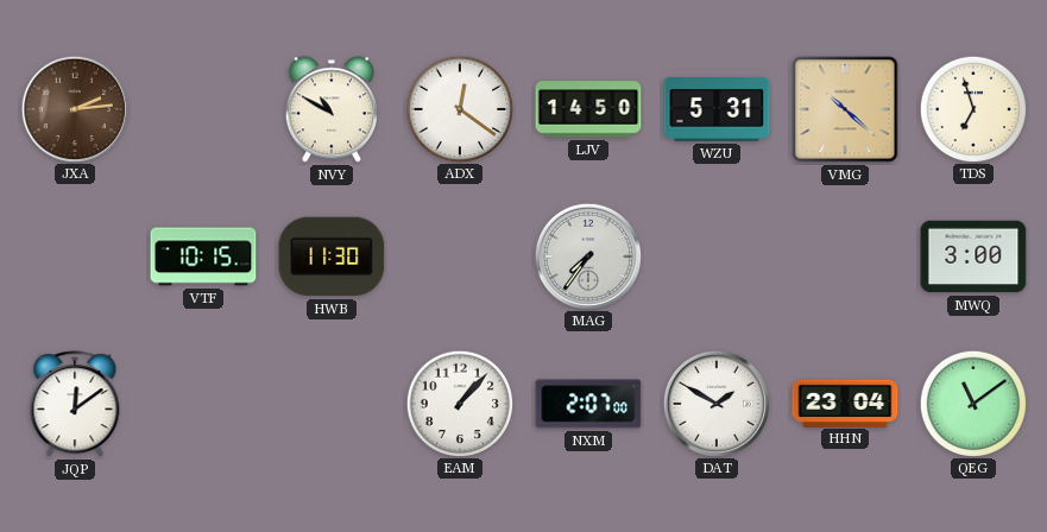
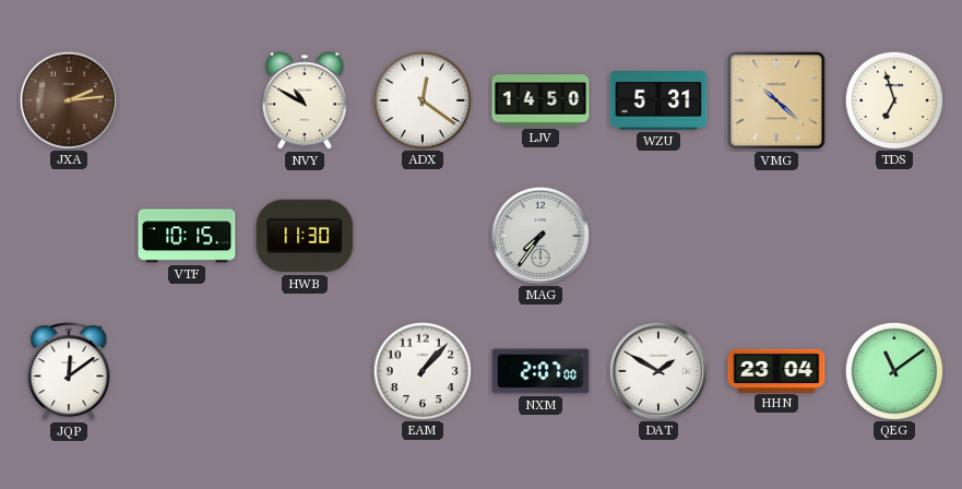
MWQ: 3:00 -> none (973, 256)
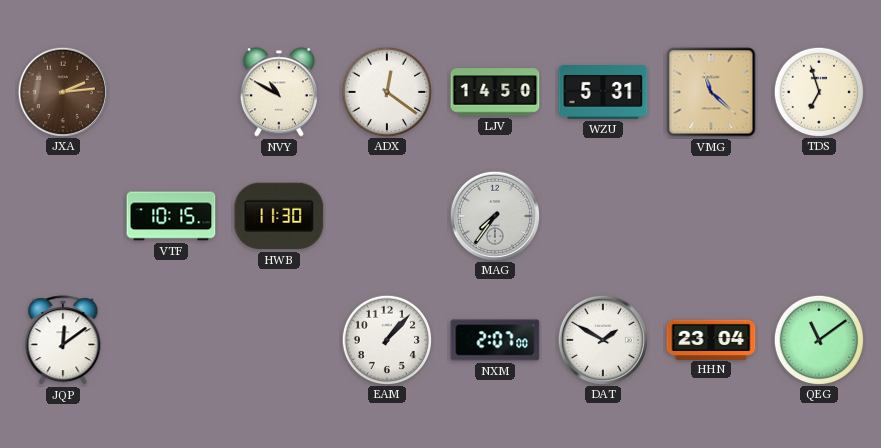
VMG: 10:22 -> 11:22 (711, 92)
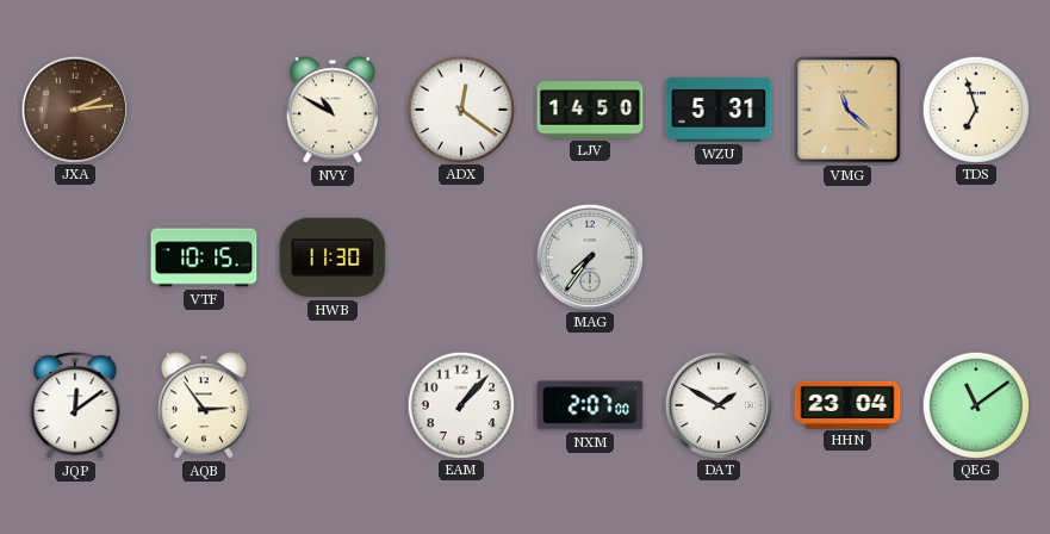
AQB: none -> 2:54 (204, 405)
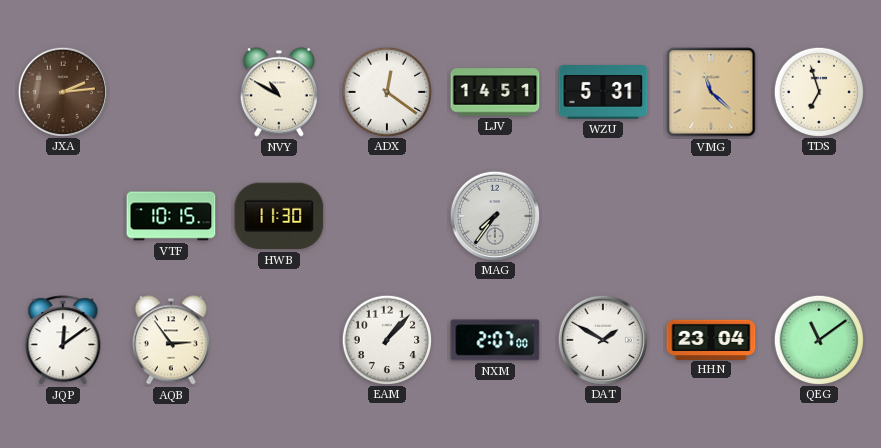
LJV: 14:50 -> 14:51 (495, 92)
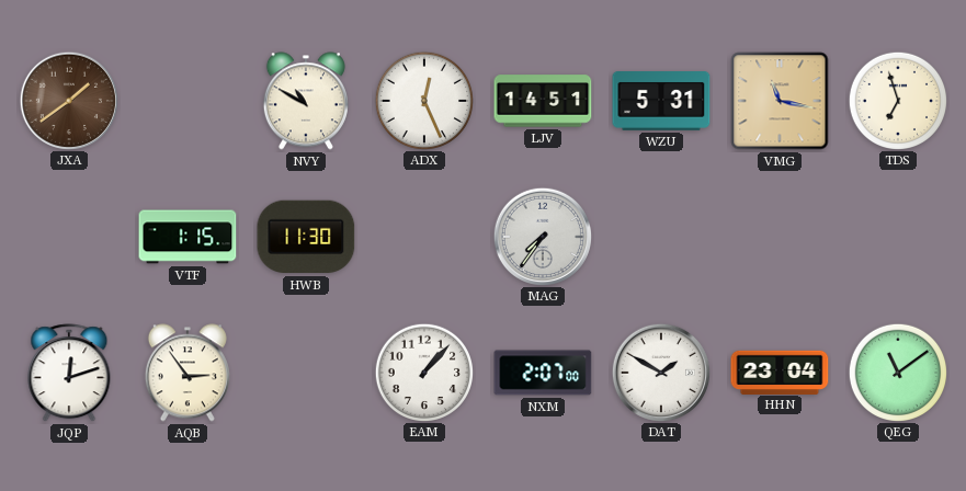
JXA: 2:14 -> 1:39 (68, 100)
ADX: 12:21 -> 12:26 (423, 100)
VMG: 11:22 -> 11:17 (780, 101)
VTF: 10:15 -> 1:15 (187, 237)
JQP: 12:09 -> 12:12 (69, 374)
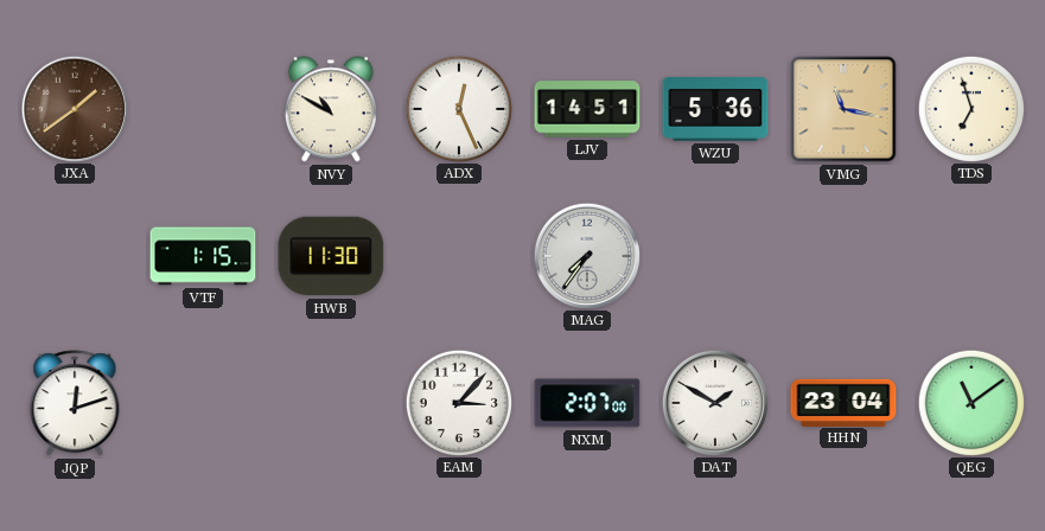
WZU: 5:31 -> 5:36 (715, 110)
AQB: 2:54 -> none (187, 373)
EAM: 1:07 -> 3:07 (458, 402)
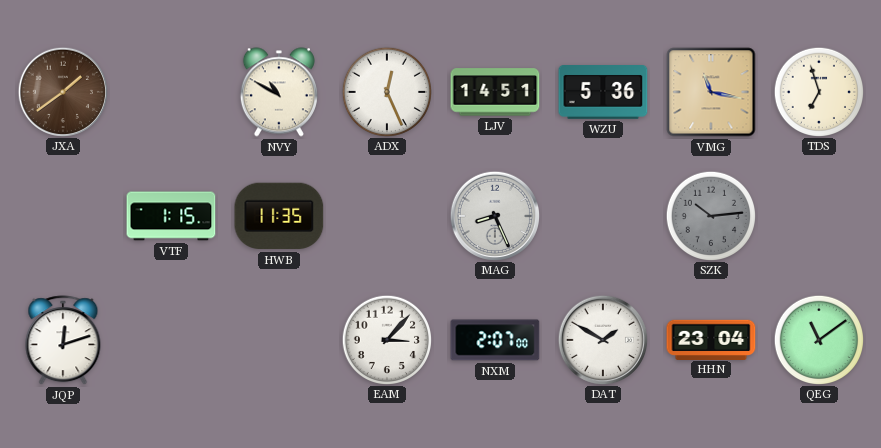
HWB: 11:30 -> 11:35 (279, 216)
MAG: 7:36 -> 8:26 (494, 215)
SZK: none -> 10:14 (710, 215)
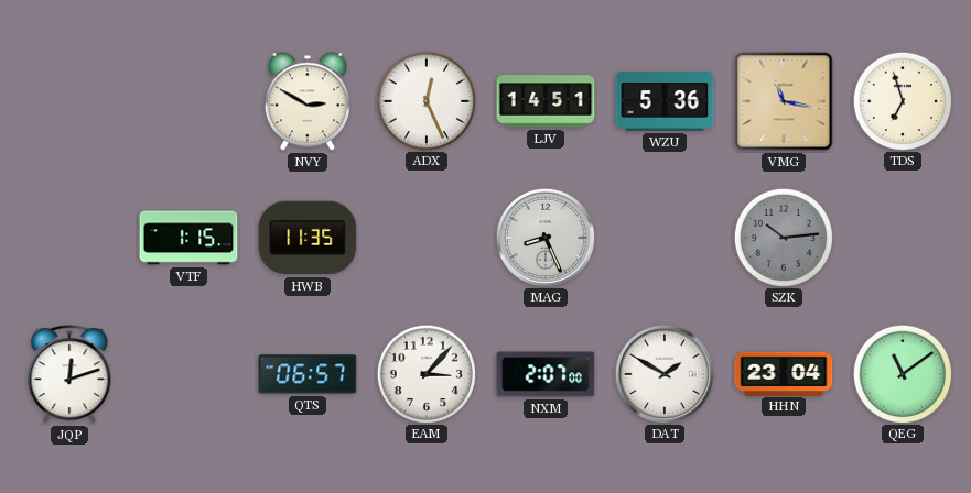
JXA: 1:39 -> none (62, 91)
NVY: 10:50 -> 2:50 (308, 101)
QTS: none -> 06:57 (308, 374)
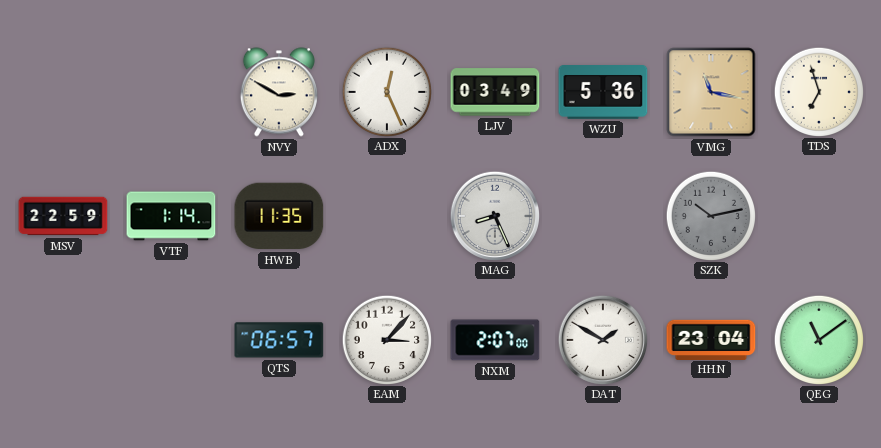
LJV: 14:51 -> 03:49 (495, 92)
MSV: none -> 22:59 (63, 216)
VTF: 1:15 -> 1:14 (171, 216)
SZK: 10:14 -> 10:13 (710, 215)
JQP: 12:12 -> none (69, 375)
